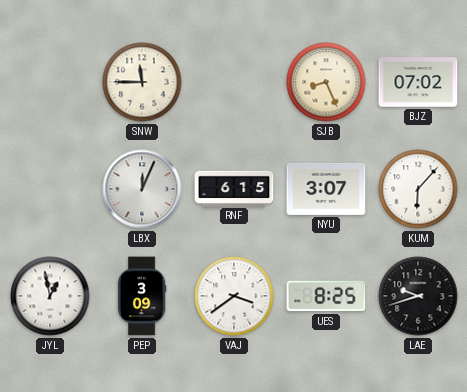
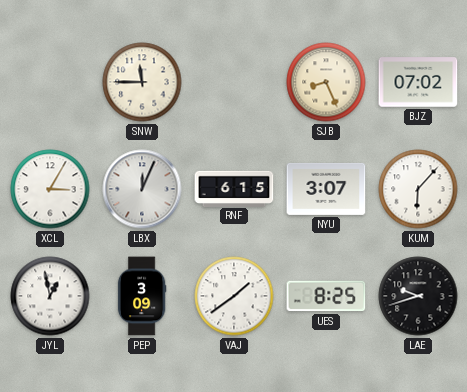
XCL: none -> 3:05 (50, 189)
VAJ: 3:39 -> 1:39 (234, 296)
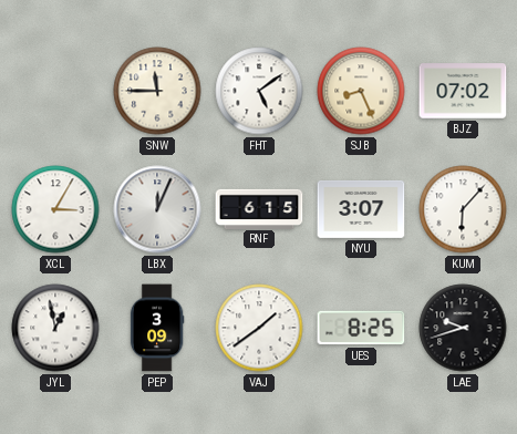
FHT: none -> 5:09 (259, 91)
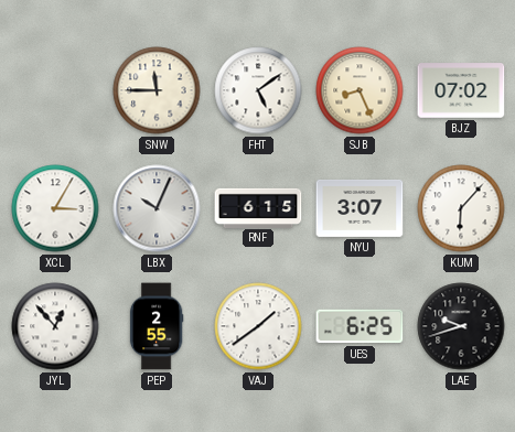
LBX: 12:04 -> 10:04 (157, 208)
JYL: 12:58 -> 12:53 (55, 326)
PEP: 3:09 -> 2:55 (157, 326)
UES: 8:25 -> 6:25 (360, 326)
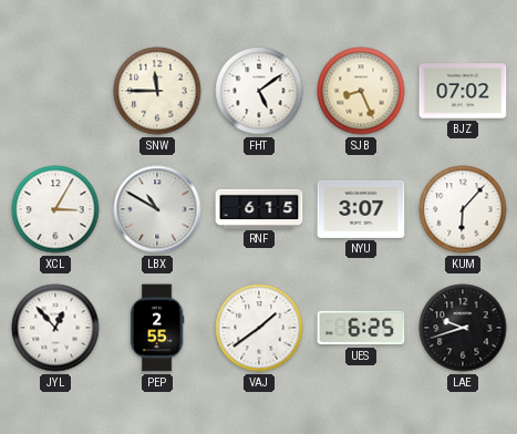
LBX: 10:04 -> 10:50 (157, 209)
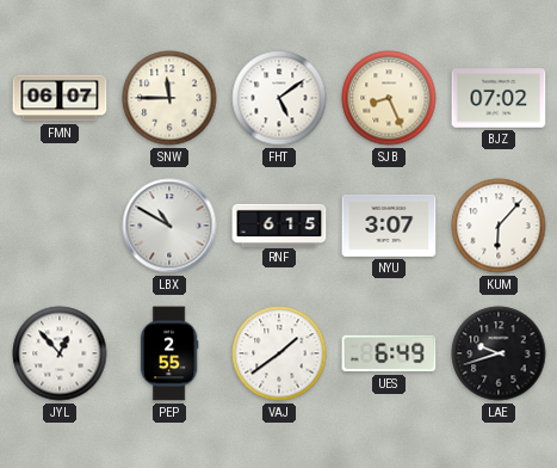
FMN: none -> 06:07 (60, 98)
XCL: 3:05 -> none (55, 209)
UES: 6:25 -> 6:49 (389, 353)
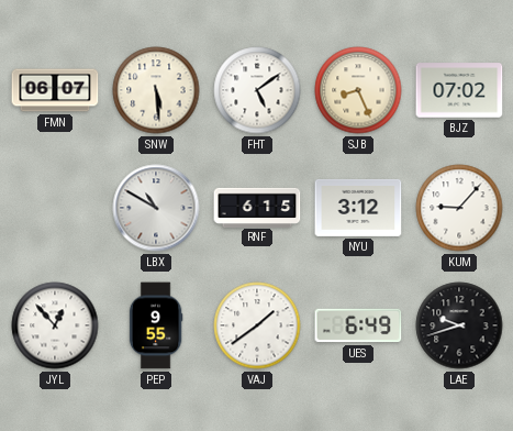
SNW: 11:45 -> 5:29 (156, 90)
NYU: 3:07 -> 3:12 (358, 208)
KUM: 6:07 -> 9:07 (459, 208)
PEP: 2:55 -> 9:55 (156, 325)
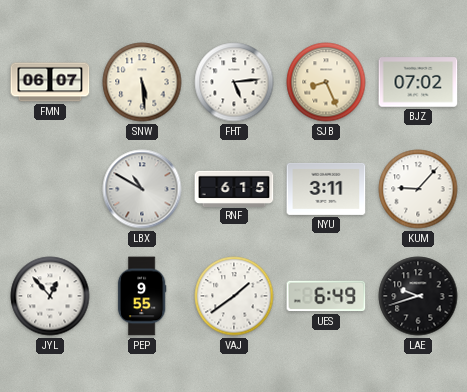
FHT: 5:09 -> 5:14 (234, 82)
NYU: 3:12 -> 3:11 (326, 189)
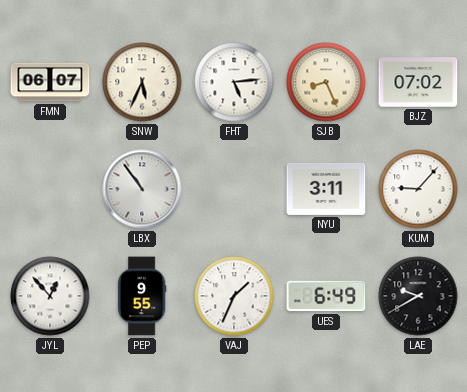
SNW: 5:29 -> 5:34 (142, 82)
LBX: 10:50 -> 10:54 (142, 189)
RNF: 6:15 -> none (234, 188)
VAJ: 1:39 -> 1:34 (234, 296)
LAE: 9:42 -> 9:40 (418, 296)
